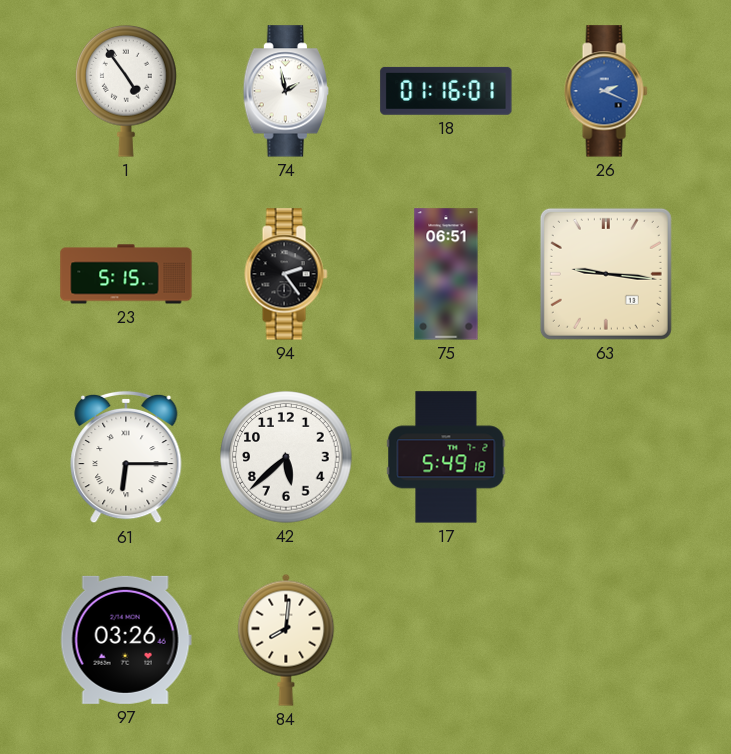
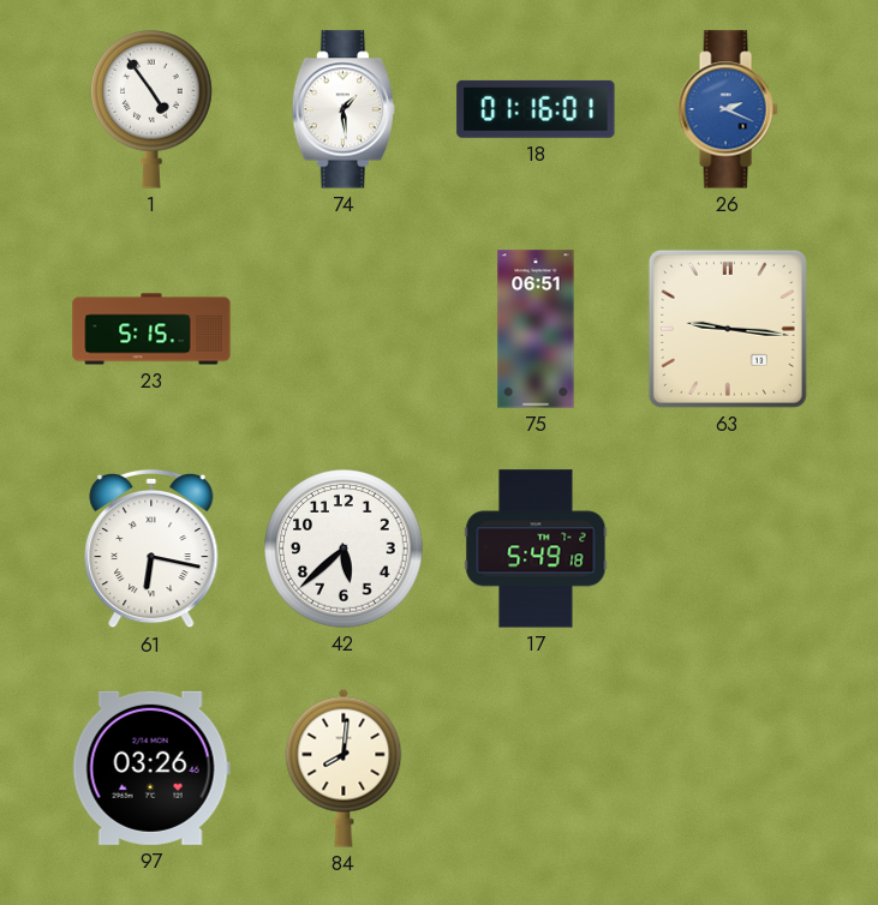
74: 1:58 -> 1:29 (342, 109)
94: 2:24 -> none (286, 274)
61: 6:15 -> 6:17 (151, 549)
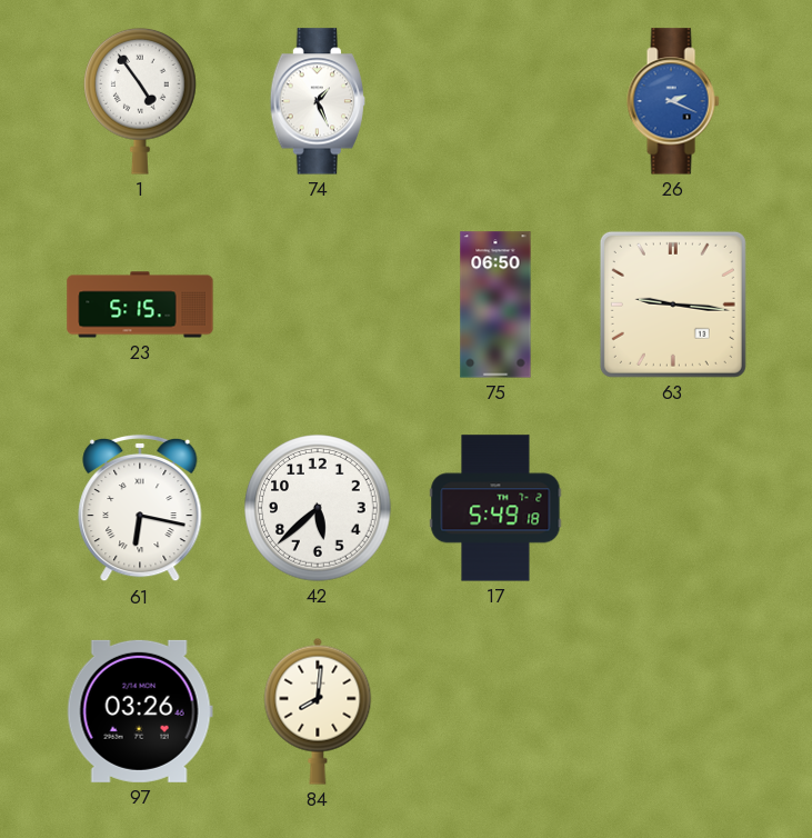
74: 1:29 -> 1:26 (317, 101)
18: 01:16 -> none (536, 109)
75: 06:51 -> 06:50 (495, 305)
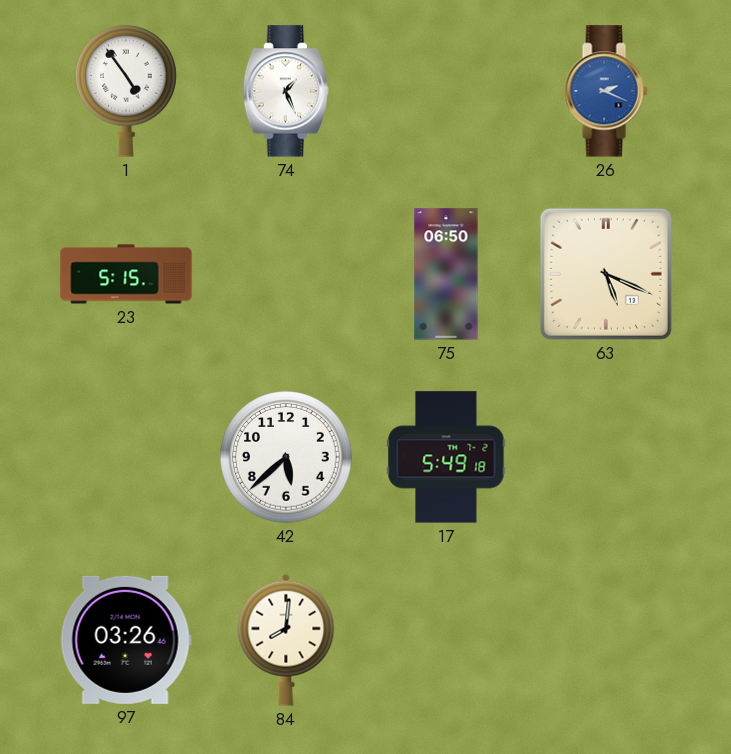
63: 9:16 -> 5:19 (606, 274)
61: 6:17 -> none (140, 508)
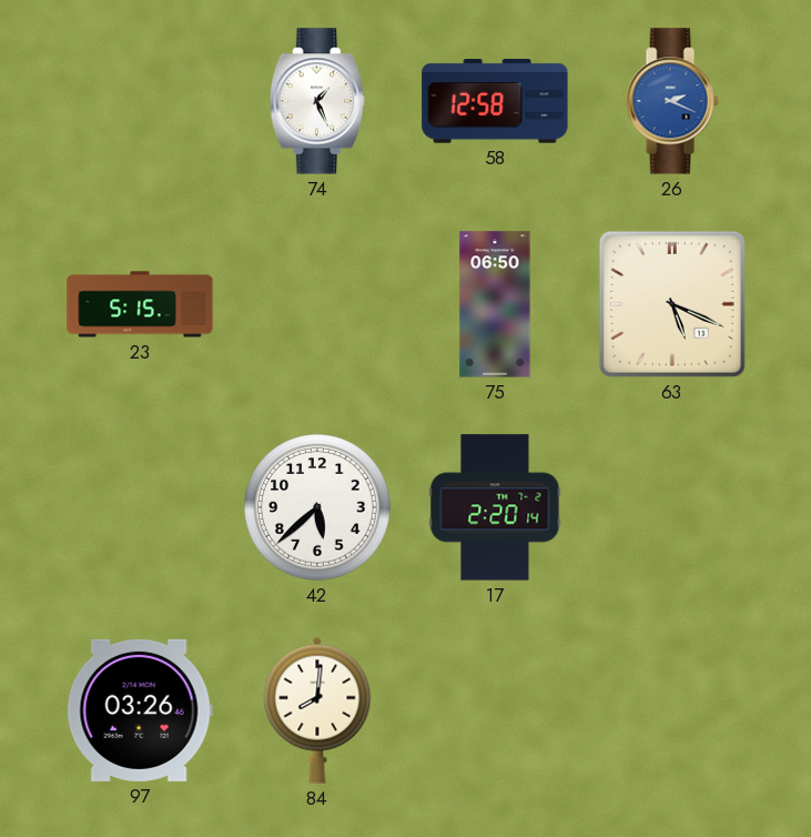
1: 4:54 -> none (126, 91)
58: none -> 12:58 (495, 101)
17: 5:49 -> 2:20 (495, 507)
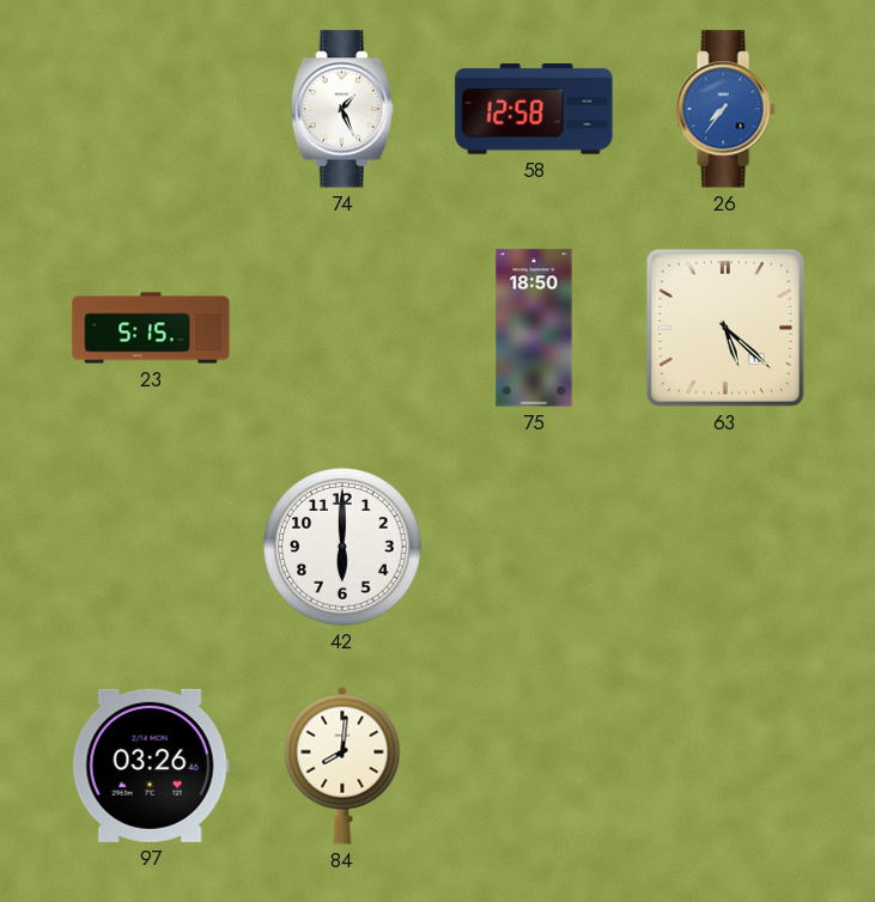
26: 2:19 -> 7:36 (725, 109)
75: 06:50 -> 18:50 (534, 328)
63: 5:19 -> 5:22 (725, 328)
42: 5:38 -> 6:00 (342, 547)
17: 2:20 -> none (495, 507)
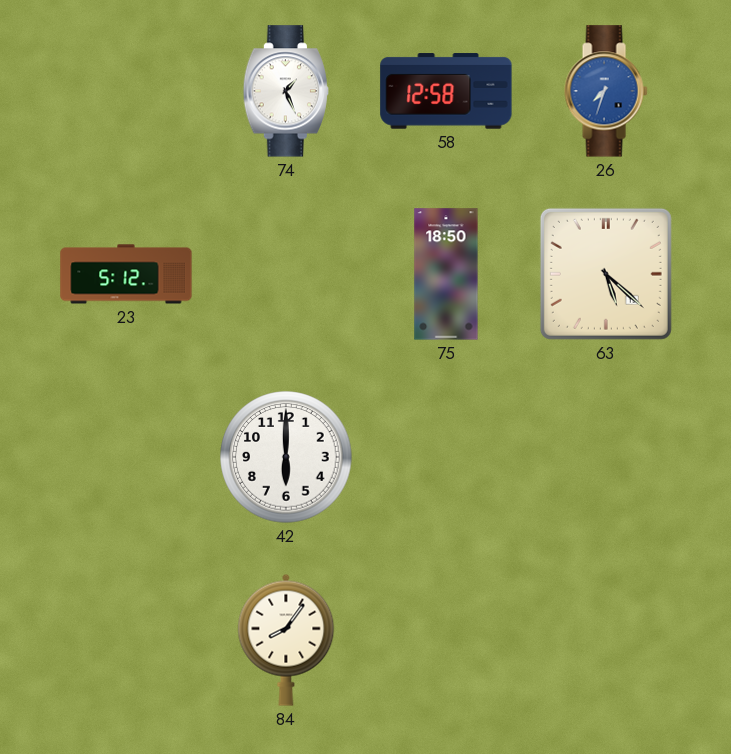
26: 7:36 -> 7:33 (606, 91)
23: 5:15 -> 5:12 (126, 274)
97: 03:26 -> none (151, 766)
84: 8:01 -> 8:06 (286, 640)
